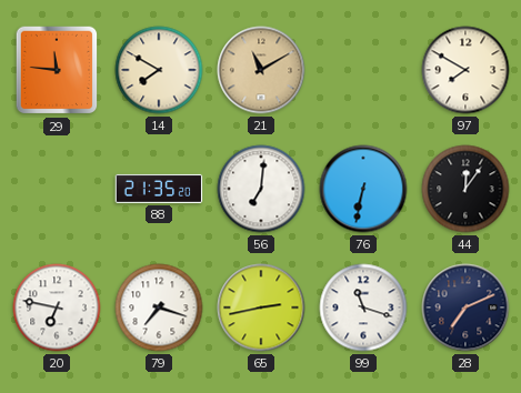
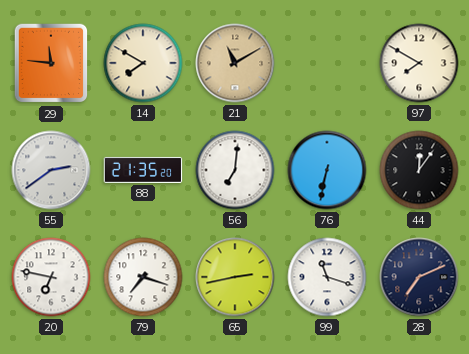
55: none -> 2:39 (51, 170)
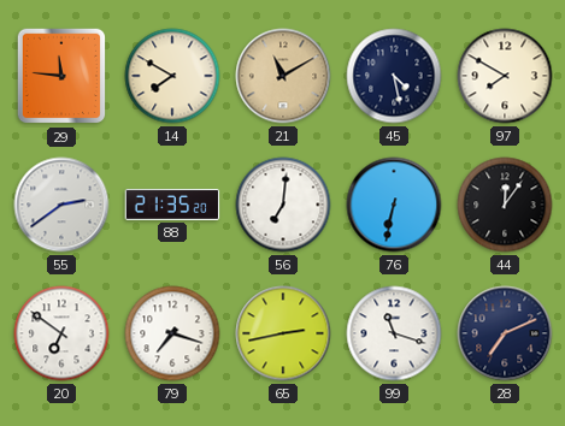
45: none -> 4:28 (394, 76)
20: 6:47 -> 6:51 (61, 333)
